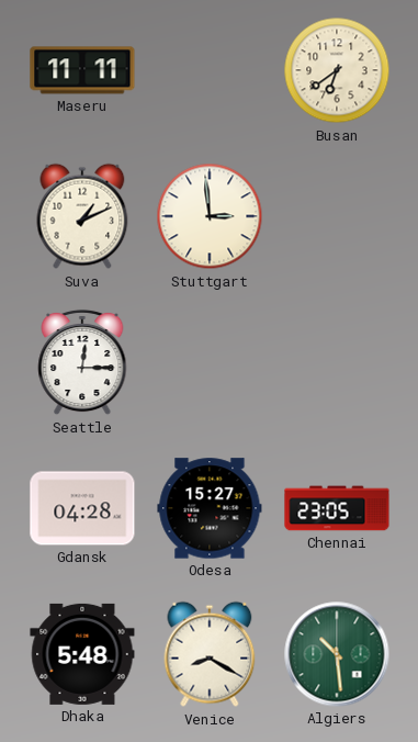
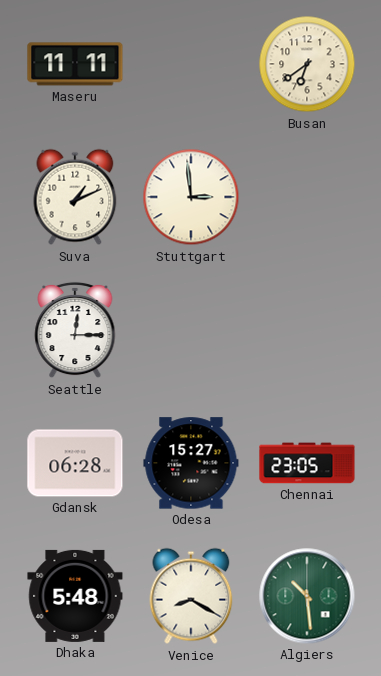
Gdansk: 04:28 -> 06:28 (75, 463)
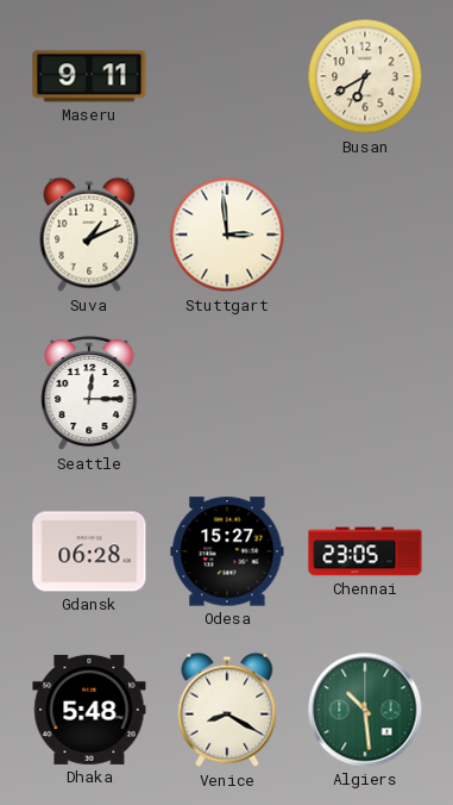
Maseru: 11:11 -> 9:11 (89, 76)
Busan: 6:39 -> 6:40 (365, 76)
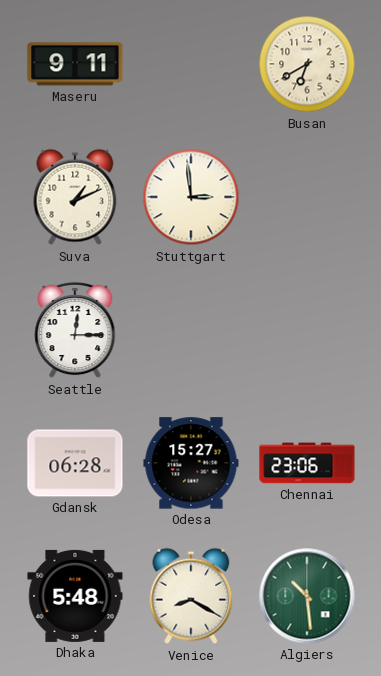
Chennai: 23:05 -> 23:06 (307, 463)
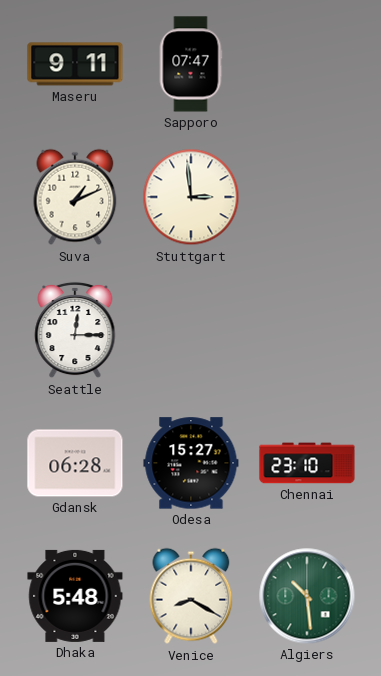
Sapporo: none -> 07:47 (191, 64)
Busan: 6:40 -> none (307, 64)
Chennai: 23:06 -> 23:10 (307, 463)
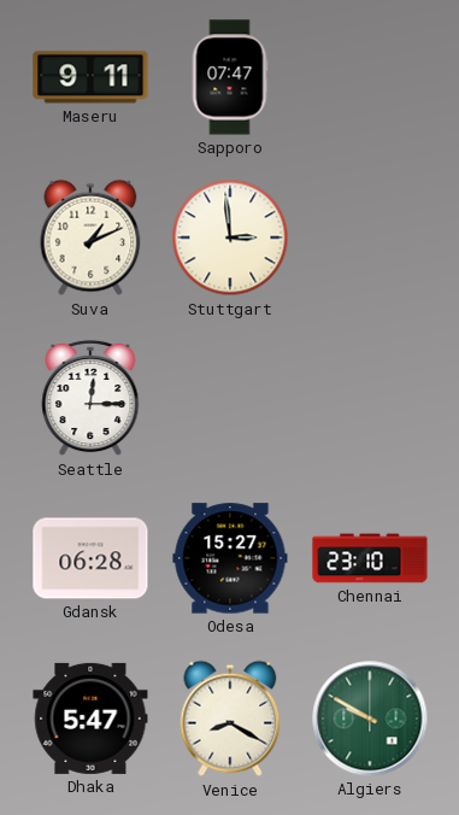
Dhaka: 5:48 -> 5:47 (90, 719)
Algiers: 10:29 -> 9:50 (370, 719)
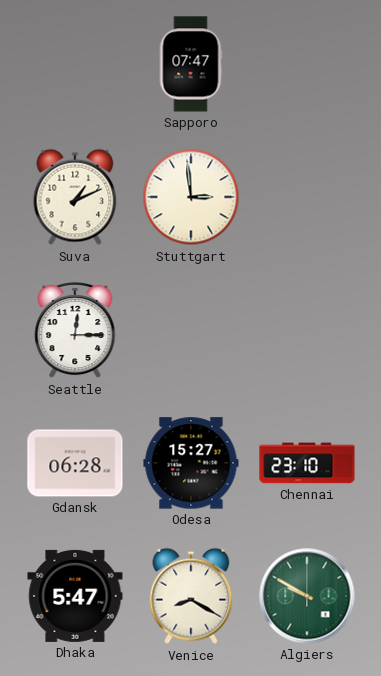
Maseru: 9:11 -> none (90, 77)
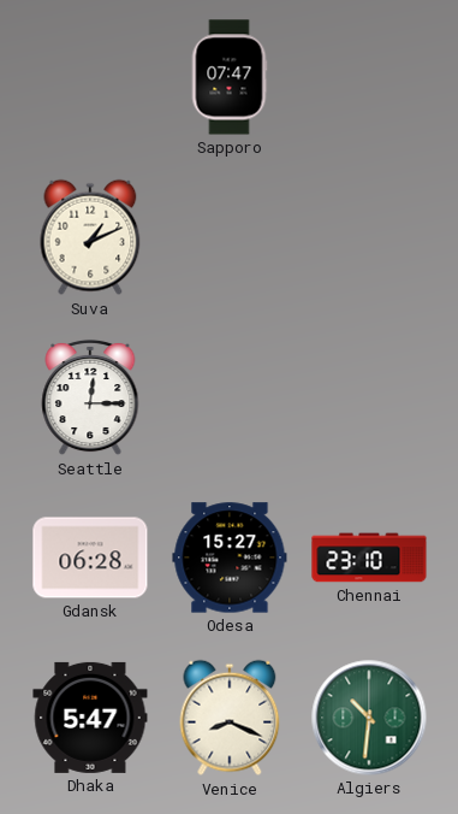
Stuttgart: 2:59 -> none (191, 197)
Venice: 8:20 -> 8:19 (230, 718)
Algiers: 9:50 -> 10:31 (369, 718)
